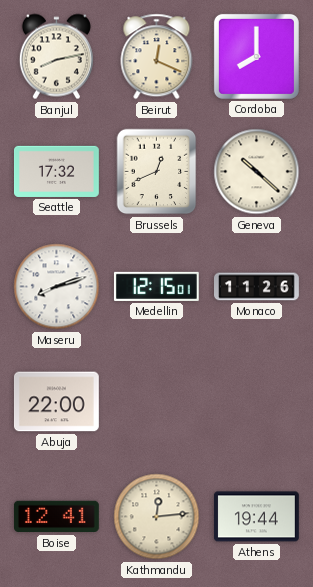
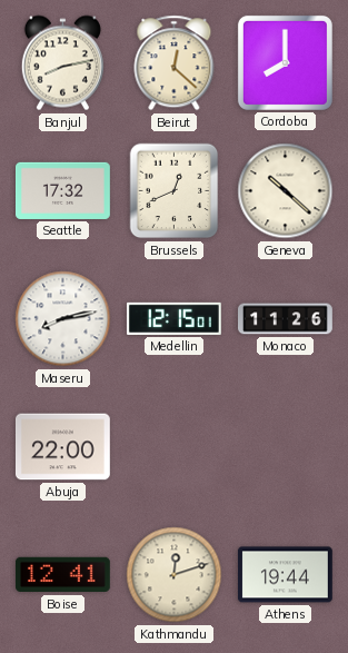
Beirut: 12:19 -> 12:22 (175, 63)
Maseru: 8:12 -> 8:13 (63, 319)
Kathmandu: 12:14 -> 12:12 (175, 575)
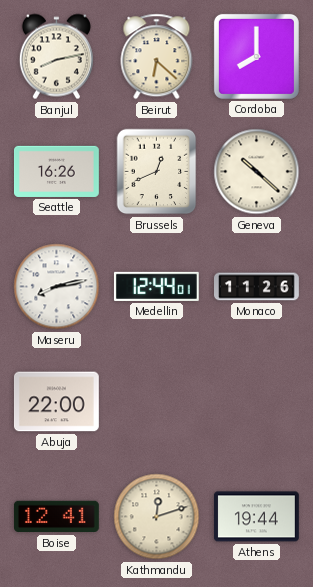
Beirut: 12:22 -> 6:22 (157, 57)
Seattle: 17:32 -> 16:26 (57, 171)
Medellin: 12:15 -> 12:44 (156, 286)
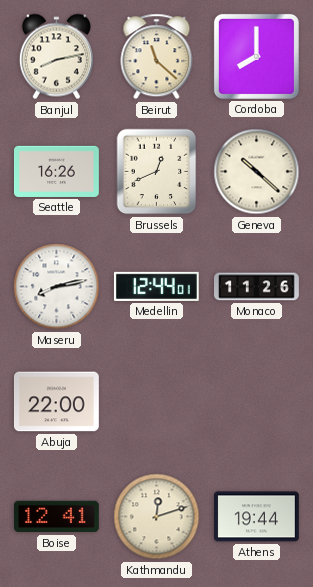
Beirut: 6:22 -> 11:22 (157, 57)
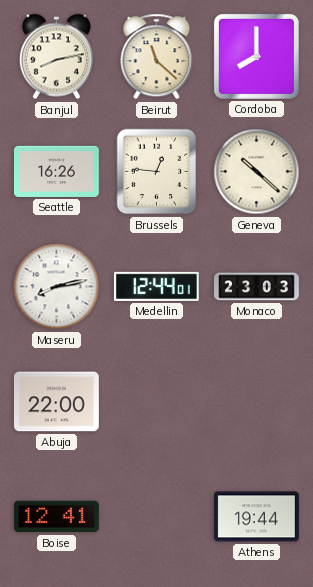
Brussels: 12:41 -> 12:46 (157, 172)
Monaco: 11:26 -> 23:03 (257, 287)
Kathmandu: 12:12 -> none (157, 517)
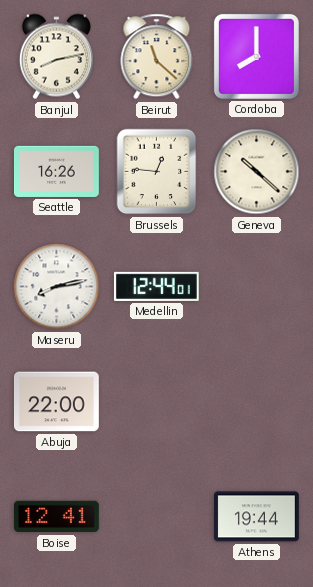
Monaco: 23:03 -> none (257, 287)
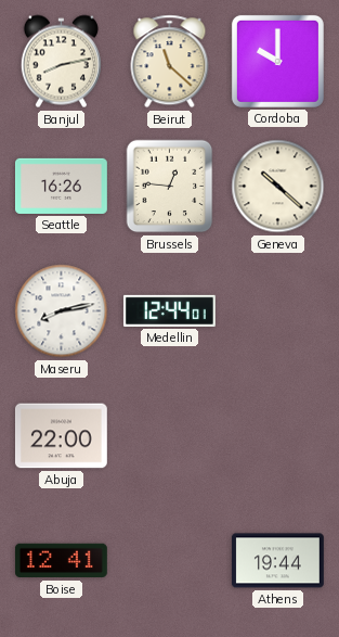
Cordoba: 8:00 -> 10:00 (277, 61)
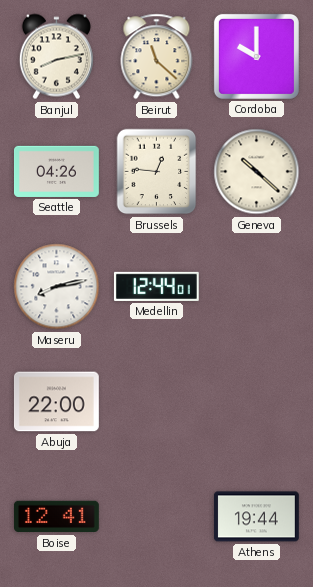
Seattle: 16:26 -> 04:26 (57, 171)
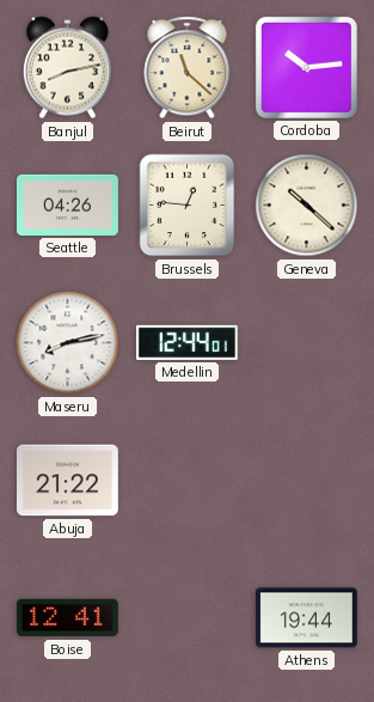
Cordoba: 10:00 -> 10:14 (306, 67)
Abuja: 22:00 -> 21:22 (67, 481)
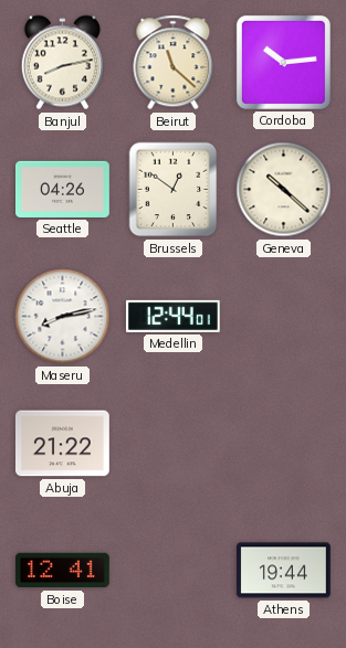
Brussels: 12:46 -> 12:51 (174, 190)
